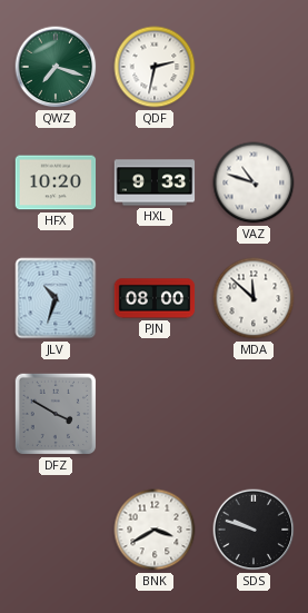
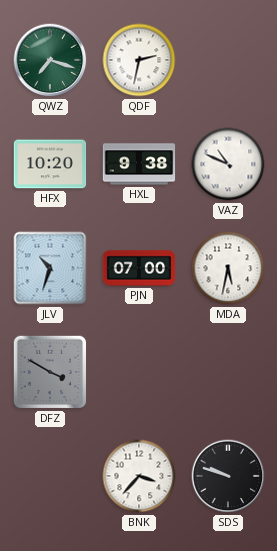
HXL: 9:33 -> 9:38 (139, 164)
VAZ: 10:48 -> 10:49 (228, 164)
PJN: 08:00 -> 07:00 (139, 268)
MDA: 11:52 -> 5:32 (228, 268)
BNK: 3:40 -> 3:37 (139, 476)
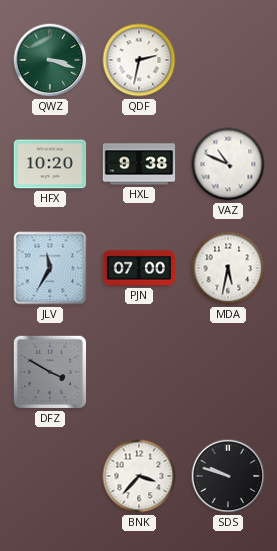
QWZ: 7:18 -> 3:18 (50, 60)
JLV: 10:33 -> 11:35 (50, 268)
